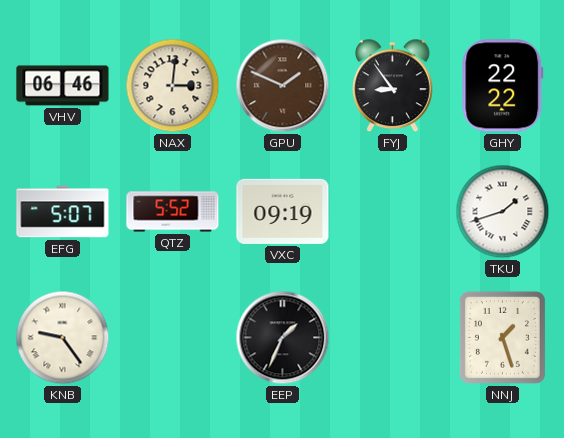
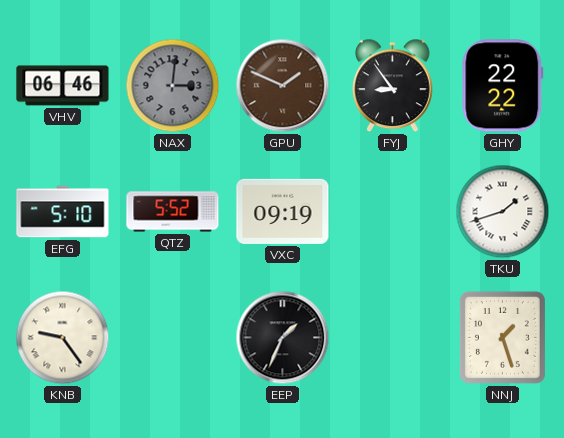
NAX dial: cream -> grey (173, 86)
EFG: 5:07 -> 5:10 (63, 212)
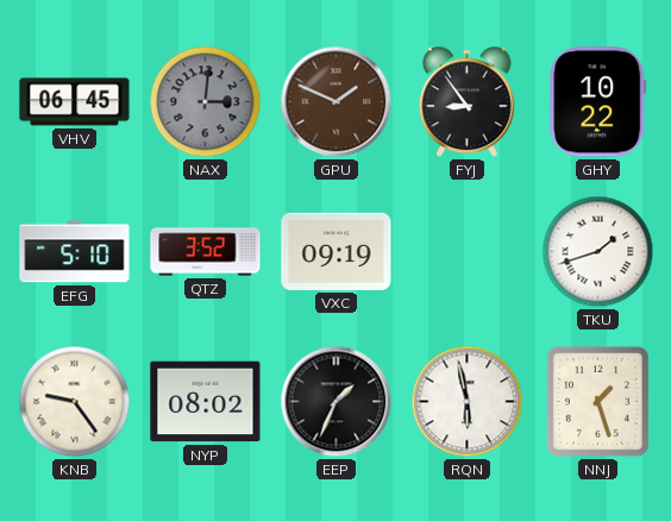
VHV: 06:46 -> 06:45 (75, 102)
GHY: 22:22 -> 10:22 (598, 102)
QTZ: 5:52 -> 3:52 (206, 252)
NYP: none -> 08:02 (206, 402)
RQN: none -> 5:58 (468, 402)
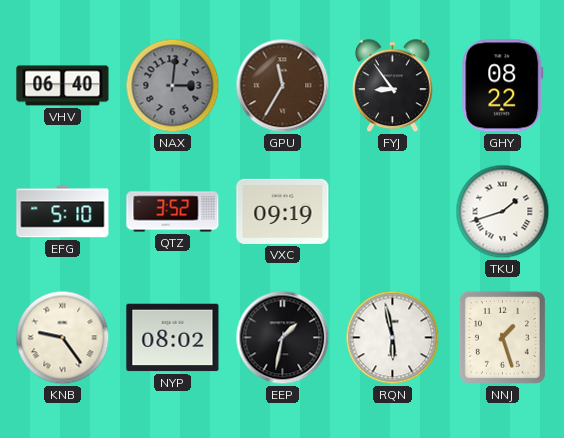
VHV: 06:45 -> 06:40 (63, 86)
GPU: 1:49 -> 11:35 (283, 86)
GHY: 10:22 -> 08:22 (503, 86)
EEP: 1:34 -> 1:32 (283, 338)
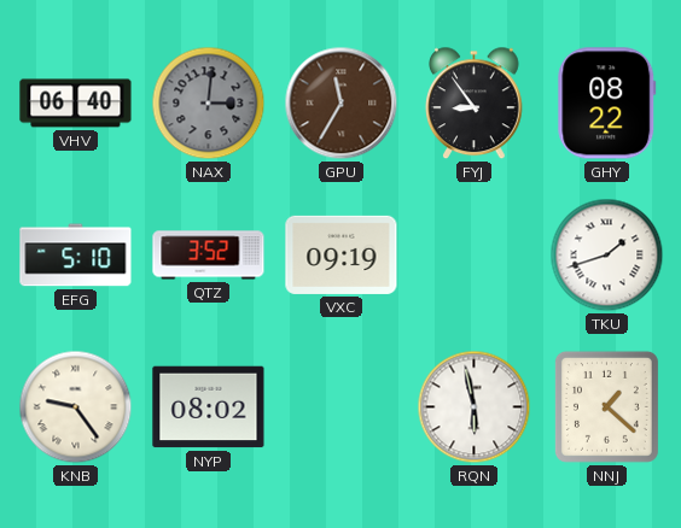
EEP: 1:32 -> none (283, 338)
NNJ: 1:27 -> 1:22 (606, 406)
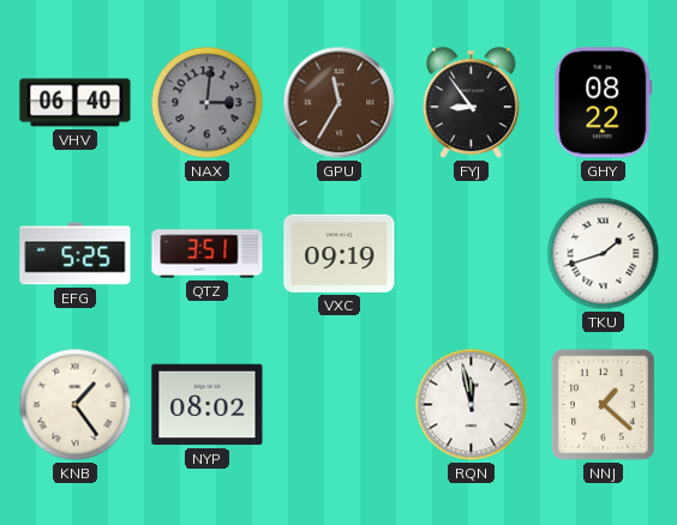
EFG: 5:10 -> 5:25 (76, 254)
QTZ: 3:52 -> 3:51 (208, 254)
KNB: 9:24 -> 1:24 (76, 405)
RQN: 5:58 -> 11:58 (472, 405)
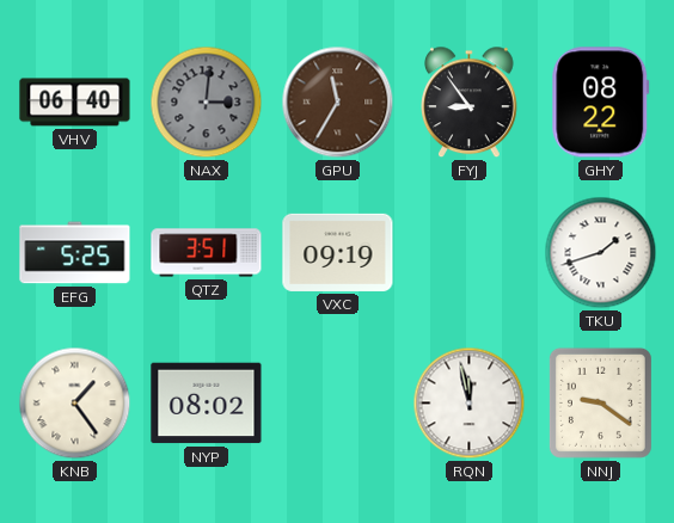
NNJ: 1:22 -> 9:21 (600, 402)
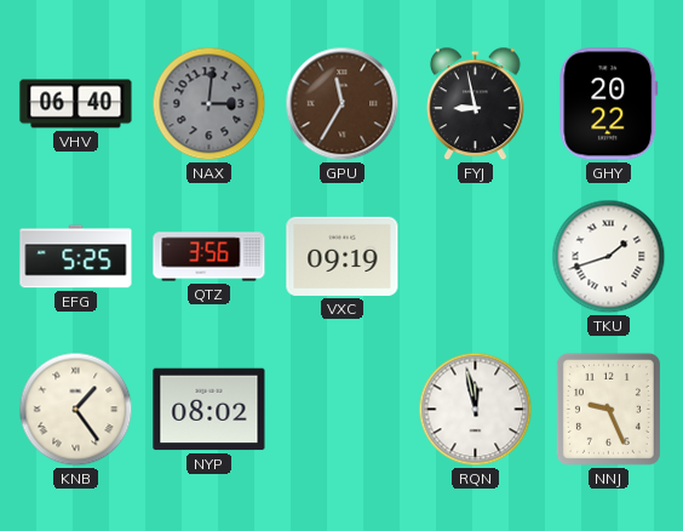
FYJ: 8:54 -> 8:58 (476, 104)
GHY: 08:22 -> 20:22 (609, 104)
QTZ: 3:51 -> 3:56 (210, 257)
NNJ: 9:21 -> 9:26 (608, 409)
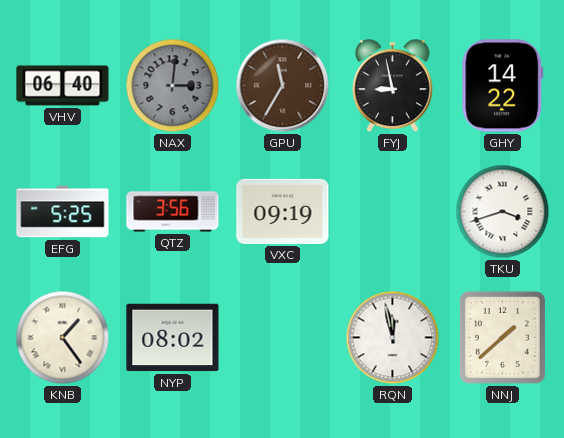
GHY: 20:22 -> 14:22 (503, 86)
TKU: 1:42 -> 3:42 (503, 212)
NNJ: 9:26 -> 1:38 (502, 337)
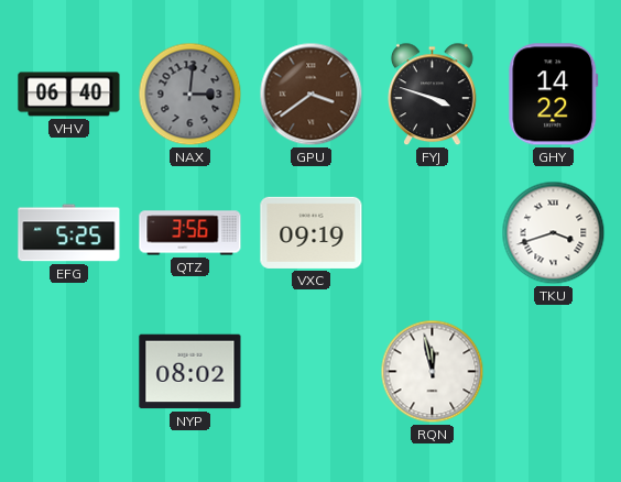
GPU: 11:35 -> 3:39 (312, 95)
FYJ: 8:58 -> 3:48 (433, 95)
KNB: 1:24 -> none (63, 338)
NNJ: 1:38 -> none (502, 337)
